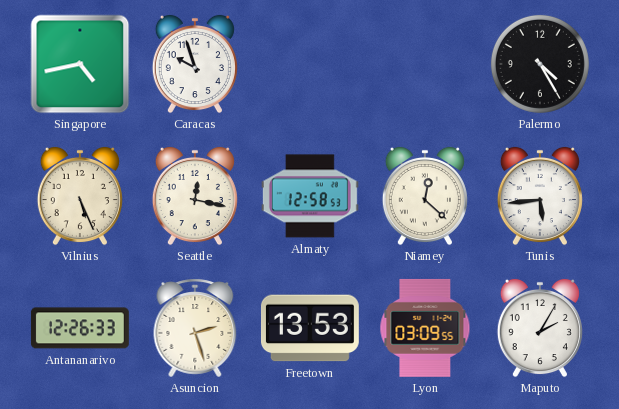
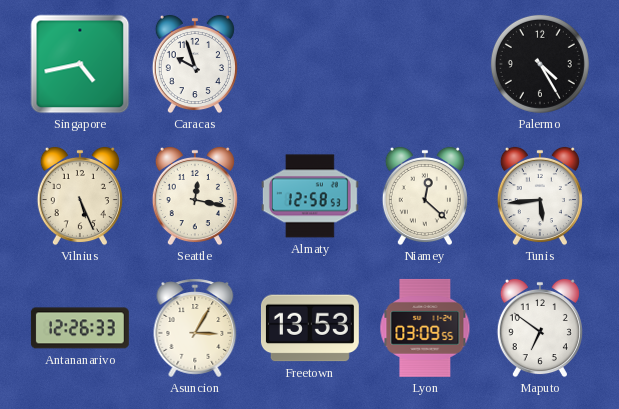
Asuncion: 2:27 -> 3:05 (195, 328)
Maputo: 2:05 -> 6:51 (540, 328)
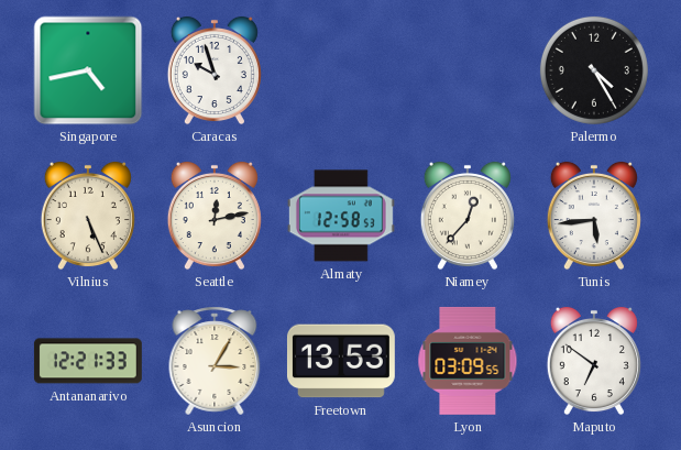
Seattle: 12:17 -> 12:13 (215, 216)
Niamey: 12:22 -> 12:37 (468, 216)
Antananarivo: 12:26 -> 12:21 (88, 361)
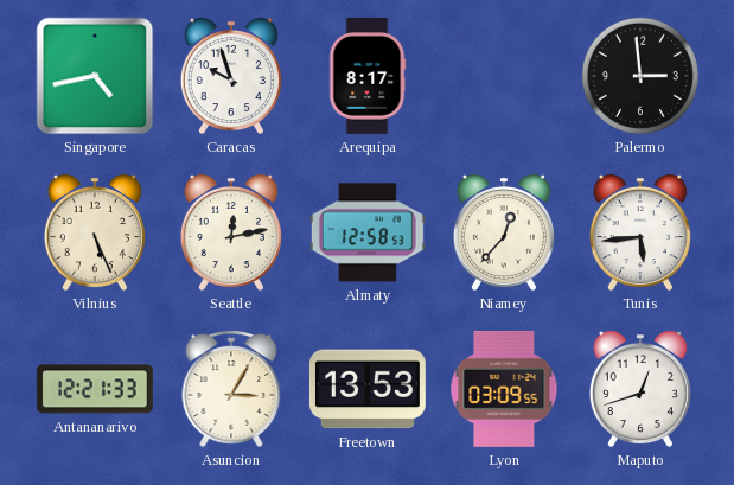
Arequipa: none -> 8:17 (368, 76)
Palermo: 4:25 -> 2:59 (640, 76)
Maputo: 6:51 -> 12:42 (640, 389)
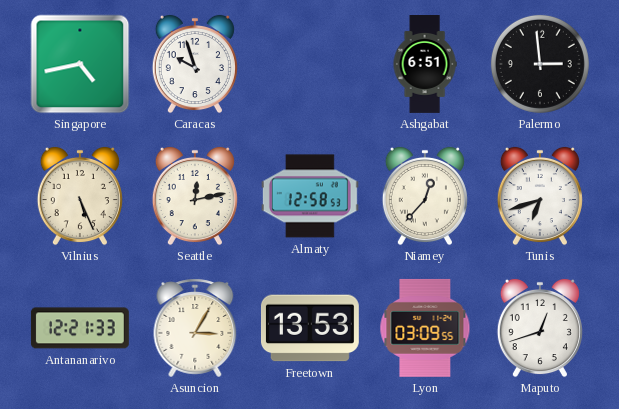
Arequipa: 8:17 -> none (368, 76)
Ashgabat: none -> 6:51 (425, 65)
Tunis: 5:44 -> 6:42 (540, 196)
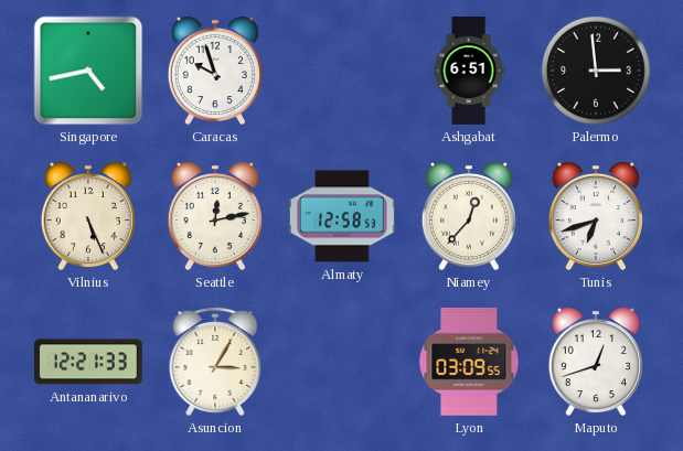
Freetown: 13:53 -> none (310, 328)
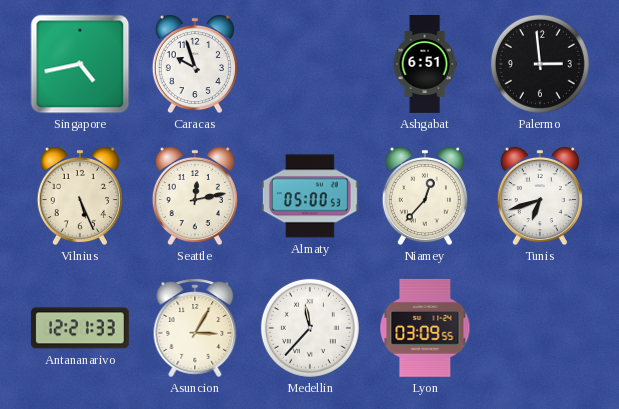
Almaty: 12:58 -> 05:00 (310, 196)
Medellin: none -> 11:37 (310, 328)
Maputo: 12:42 -> none (596, 362)
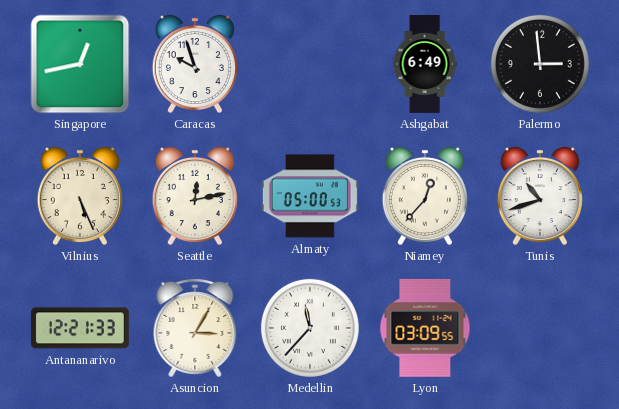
Singapore: 4:43 -> 12:43 (80, 64)
Ashgabat: 6:51 -> 6:49 (425, 65)
Tunis: 6:42 -> 10:42 (540, 196)
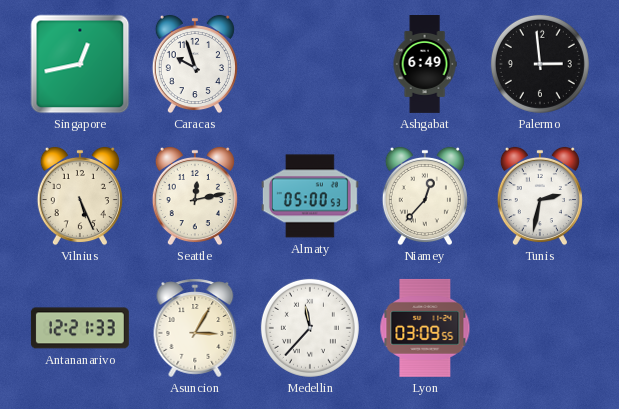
Tunis: 10:42 -> 2:32 (540, 196)
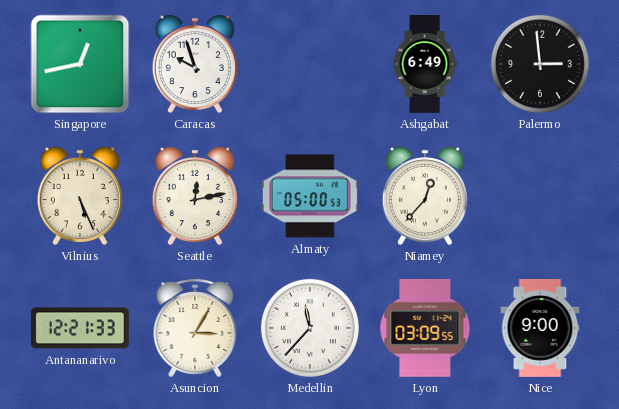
Tunis: 2:32 -> none (540, 196)
Nice: none -> 9:00 (540, 328)
